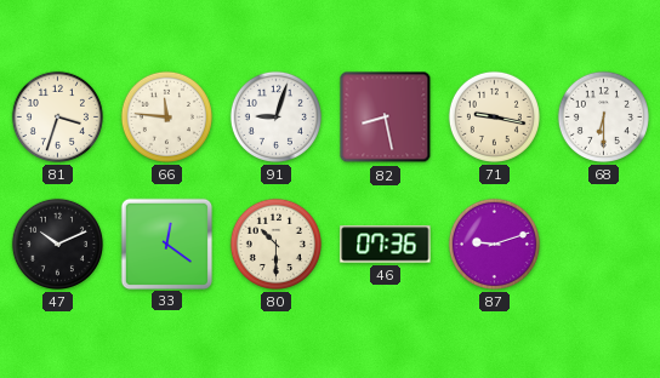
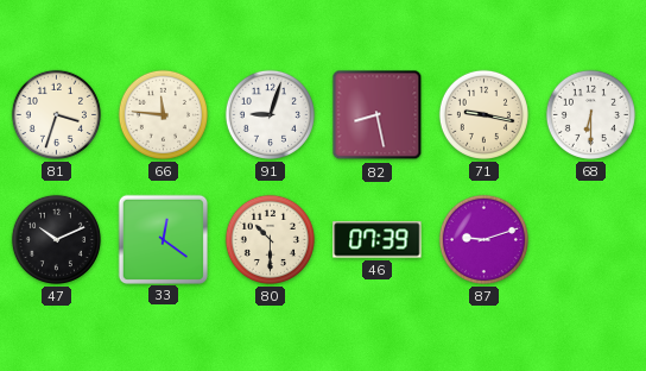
46: 07:36 -> 07:39 (378, 240)
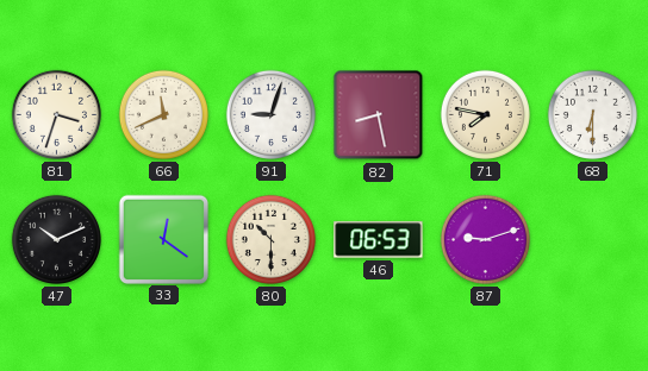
66: 11:46 -> 11:41 (163, 114)
71: 9:17 -> 7:47 (485, 114)
46: 07:39 -> 06:53 (379, 240)
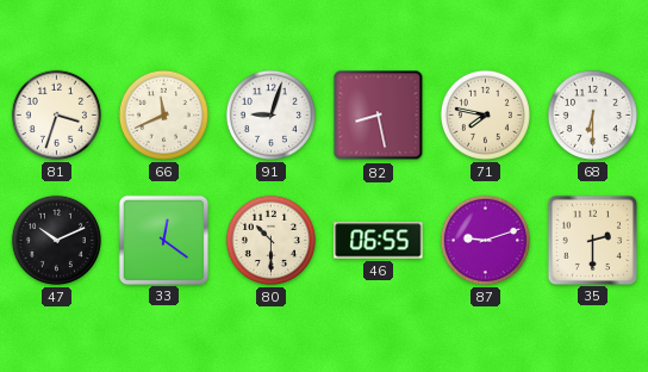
46: 06:53 -> 06:55 (379, 241)
35: none -> 2:30 (592, 240)
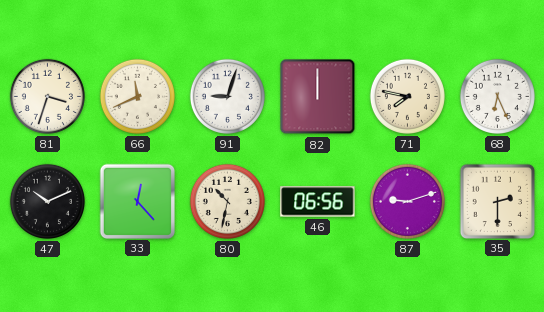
82: 8:28 -> 12:00 (318, 97)
68: 6:30 -> 6:26 (497, 96)
33: 12:21 -> 12:23 (137, 201)
80: 10:30 -> 10:32 (227, 201)
46: 06:55 -> 06:56 (318, 202)
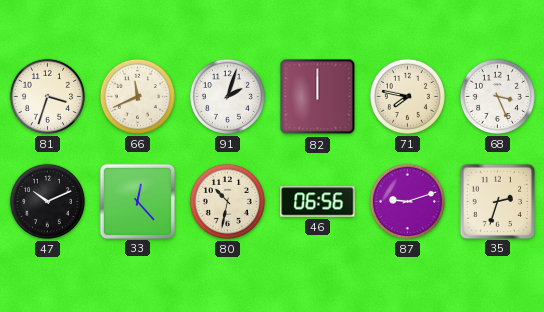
91: 9:03 -> 2:03 (227, 96)
68: 6:26 -> 3:26 (497, 96)
35: 2:30 -> 2:33 (497, 201)
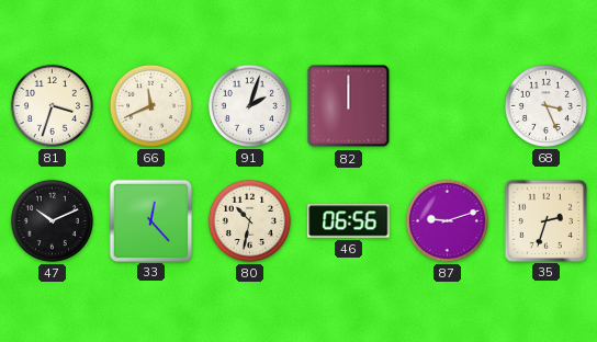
71: 7:47 -> none (407, 96)
